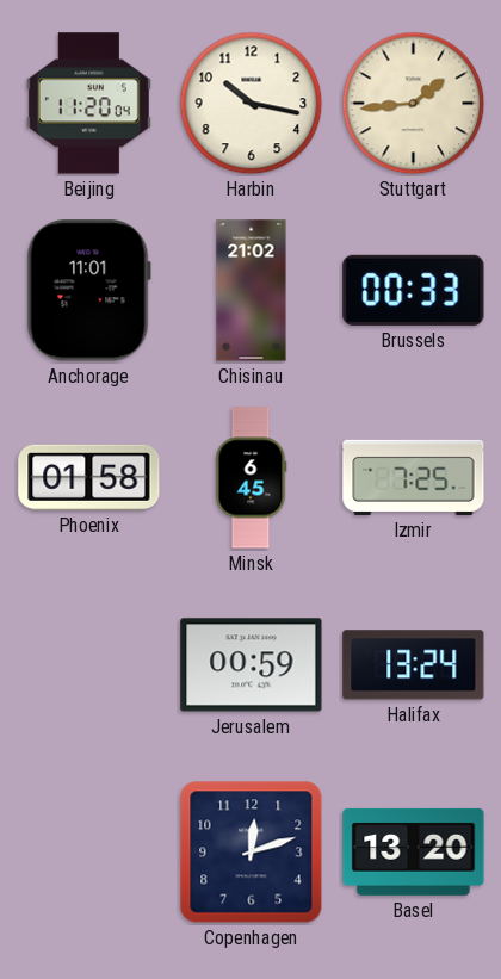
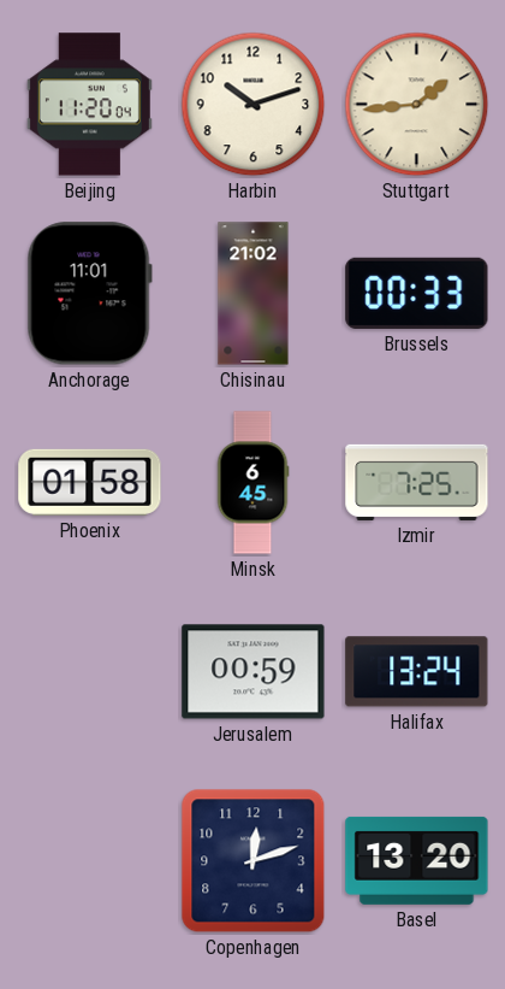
Harbin: 10:17 -> 10:12 (254, 105)
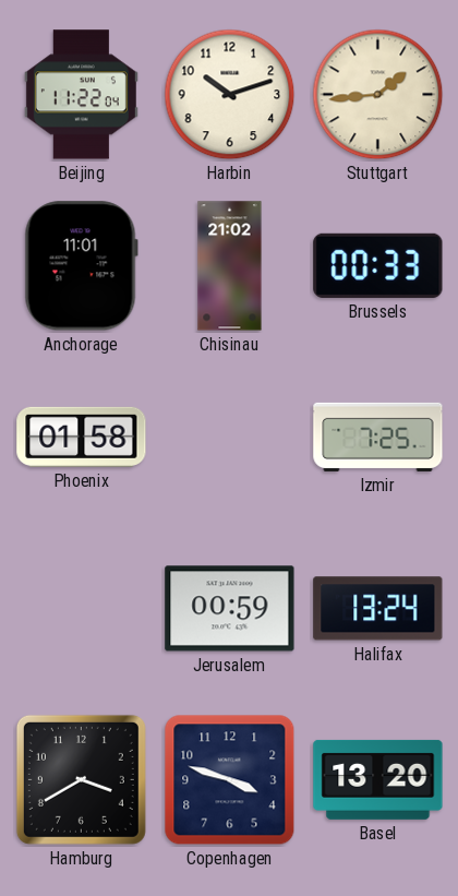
Beijing: 11:20 -> 11:22 (81, 95)
Minsk: 6:45 -> none (252, 483)
Hamburg: none -> 3:40 (81, 779)
Copenhagen: 12:12 -> 3:48 (230, 780)
